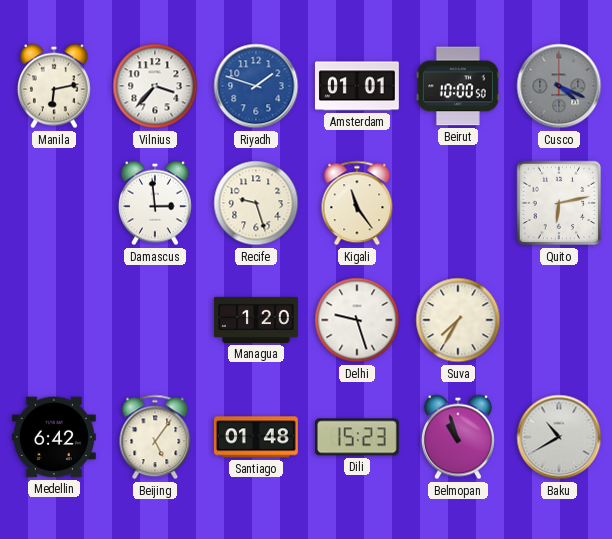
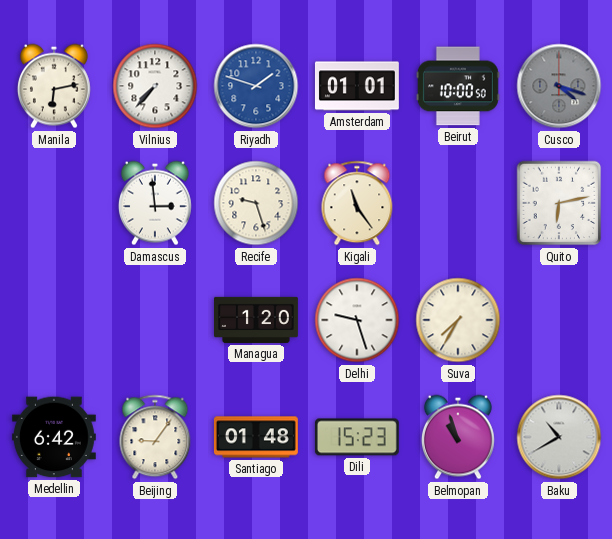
Vilnius: 3:37 -> 7:37 (155, 86)
Cusco: 4:19 -> 4:18 (559, 86)
Beijing: 5:06 -> 9:06 (155, 437)
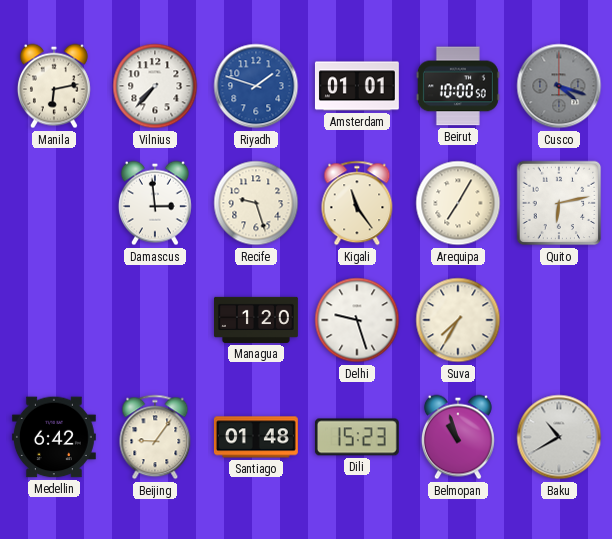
Arequipa: none -> 7:05 (458, 203)
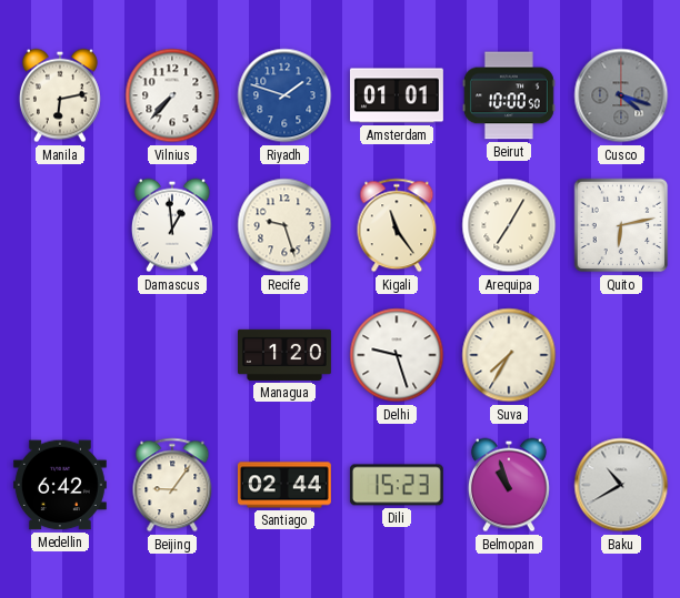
Damascus: 2:59 -> 12:59 (172, 225)
Santiago: 01:48 -> 02:44 (284, 485)
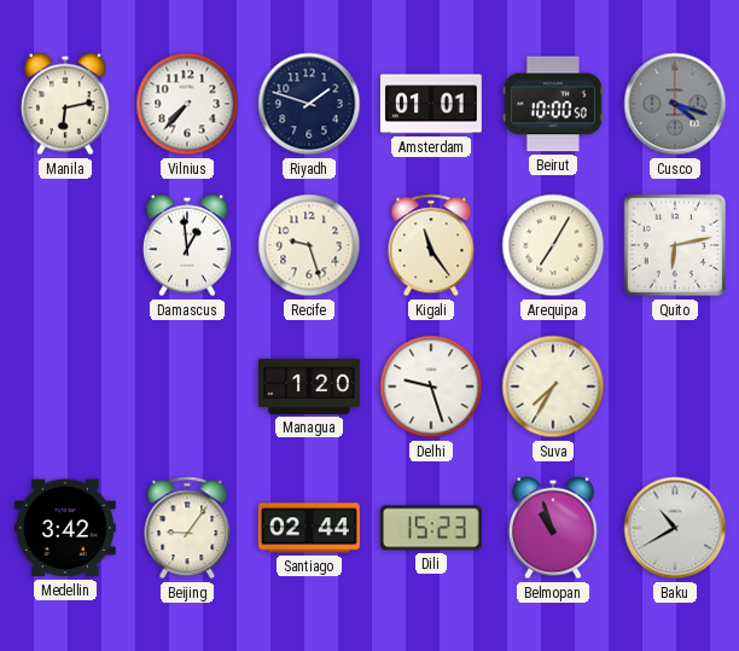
Riyadh dial: blue -> navy (309, 104)
Medellin: 6:42 -> 3:42 (65, 528)
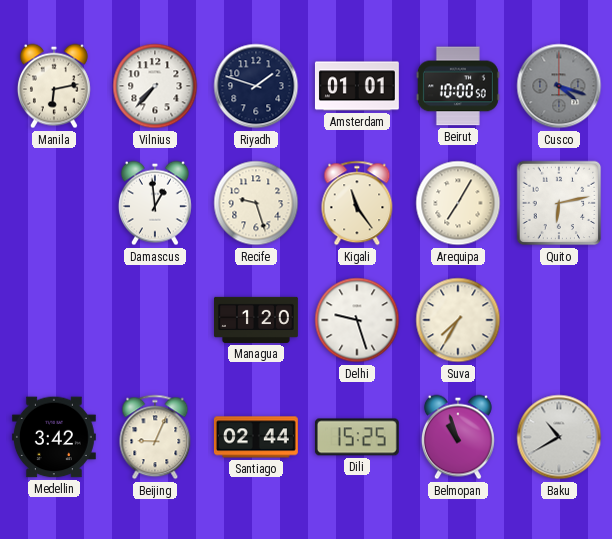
Beijing: 9:06 -> 9:04 (155, 437)
Dili: 15:23 -> 15:25 (357, 437)
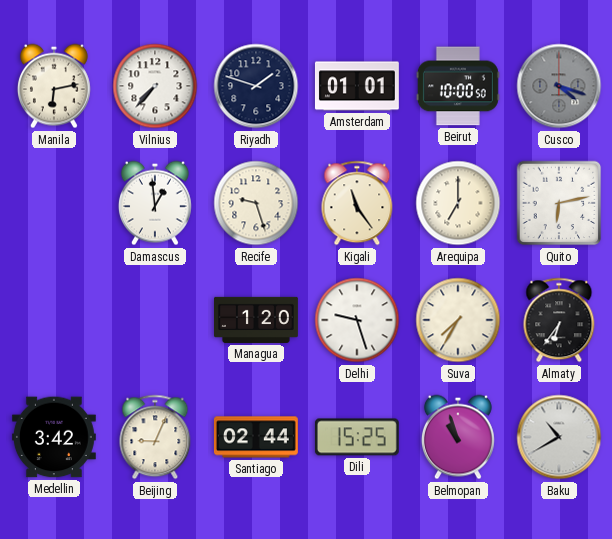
Arequipa: 7:05 -> 7:00 (458, 203)
Almaty: none -> 6:36 (559, 320)
